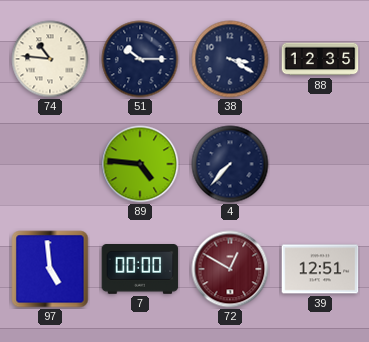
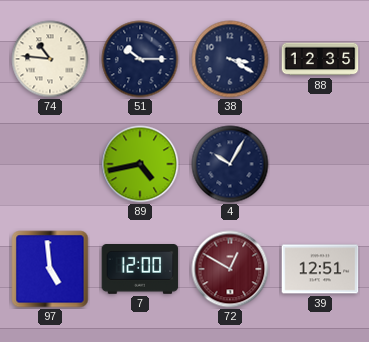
89: 4:46 -> 4:43 (140, 164)
4: 7:37 -> 10:05 (230, 164)
7: 00:00 -> 12:00 (140, 270)
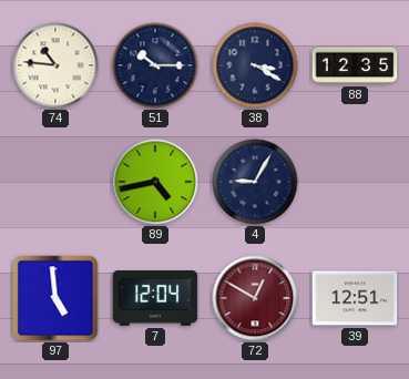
4: 10:05 -> 9:05 (255, 182)
7: 12:00 -> 12:04 (155, 299)
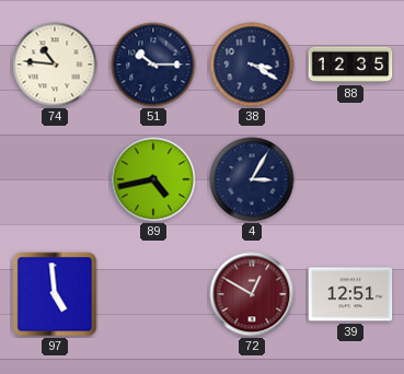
4: 9:05 -> 3:05 (252, 179)
7: 12:04 -> none (155, 299)
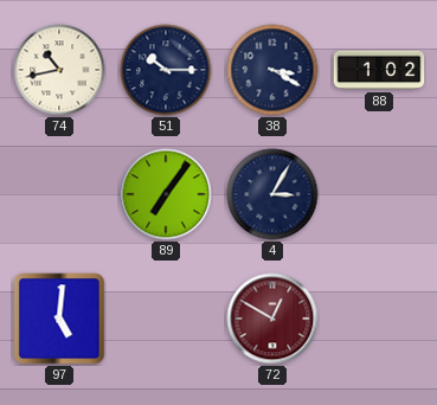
74: 10:46 -> 10:43 (59, 70)
88: 12:35 -> 1:02 (379, 70)
89: 4:43 -> 7:06 (166, 194)
97: 4:59 -> 5:01 (59, 319)
39: 12:51 -> none (350, 294)
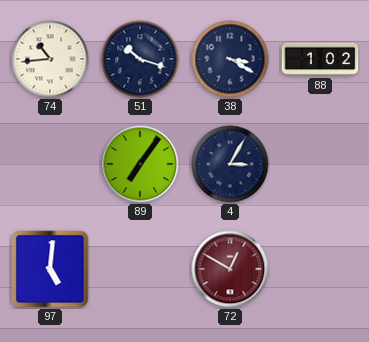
74: 10:43 -> 10:44 (50, 59)
51: 10:15 -> 10:18 (140, 59)
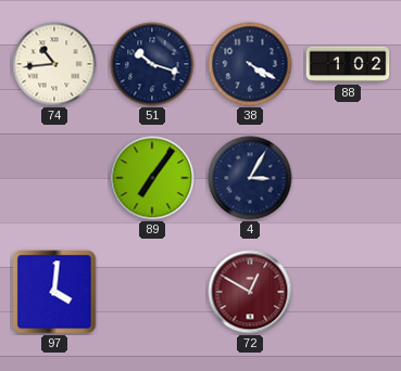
38: 3:20 -> 4:20 (250, 64)
97: 5:01 -> 4:01 (54, 292)
